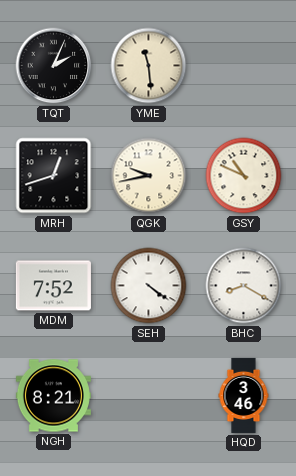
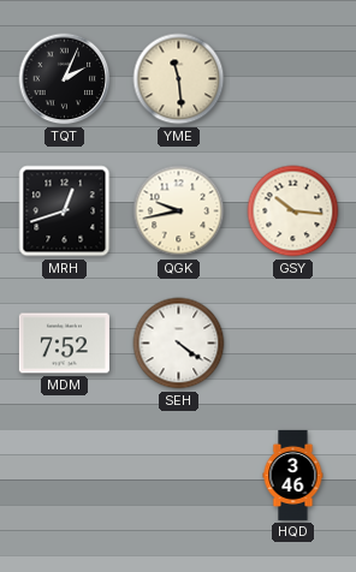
GSY: 10:49 -> 10:16 (293, 211)
BHC: 8:20 -> none (244, 286)
NGH: 8:21 -> none (53, 396)
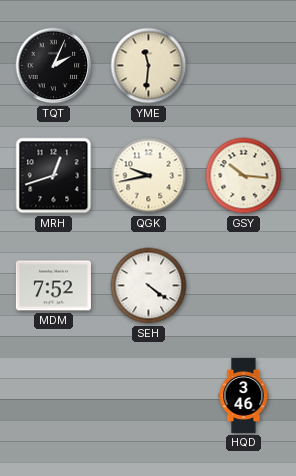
YME: 11:29 -> 11:31 (149, 66)
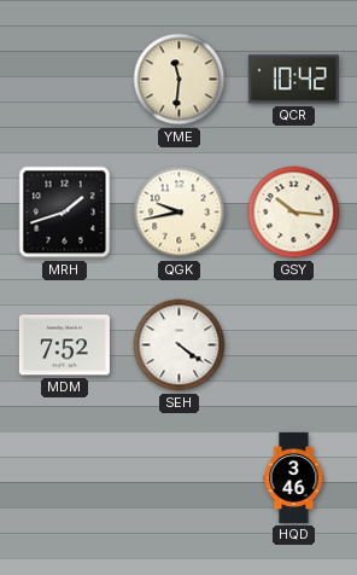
TQT: 2:04 -> none (54, 66)
QCR: none -> 10:42 (293, 80)
MRH: 12:42 -> 1:42 (65, 213)
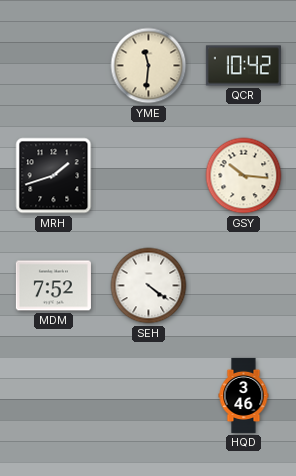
QGK: 9:43 -> none (180, 213)
